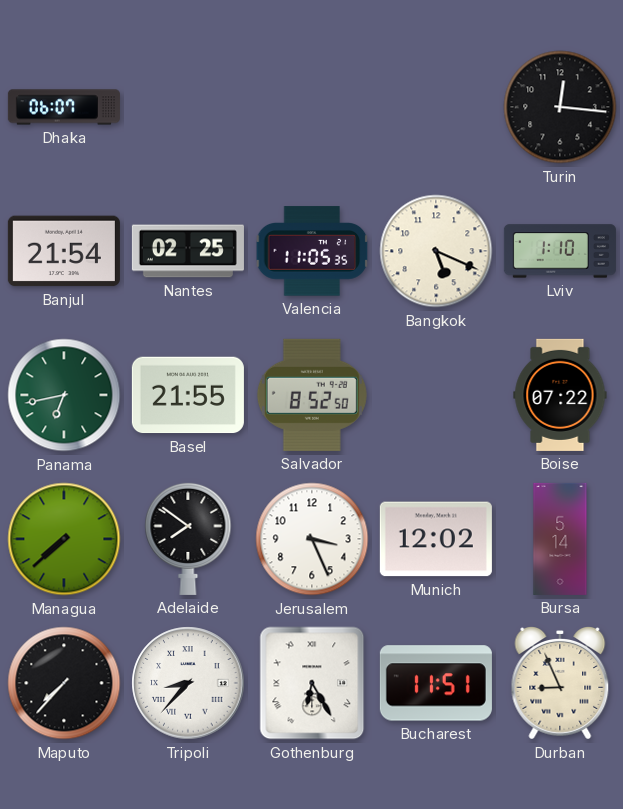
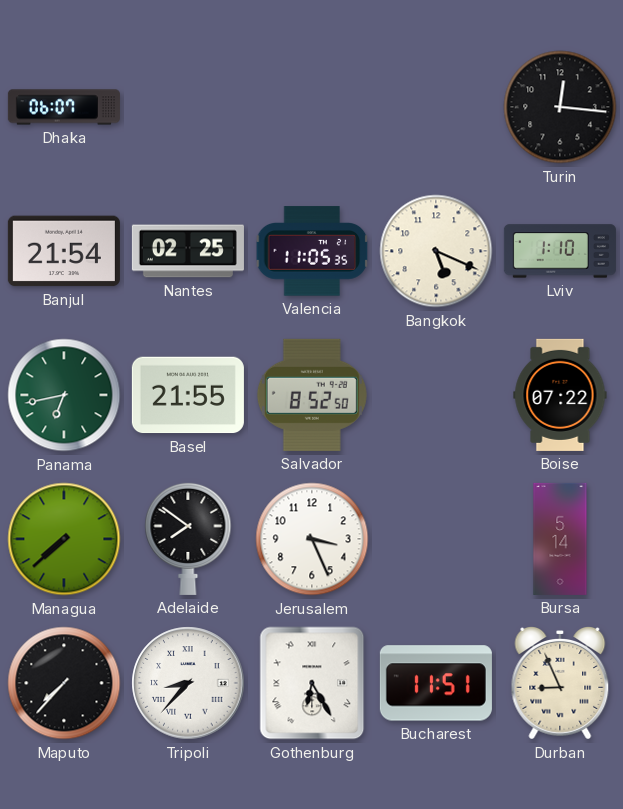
Munich: 12:02 -> none (436, 539)
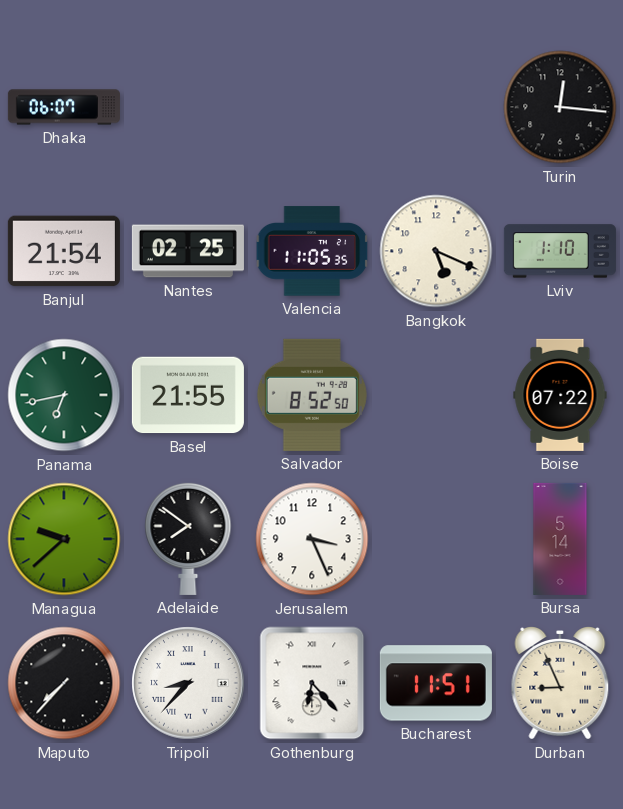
Managua: 7:38 -> 9:38 (64, 539)
Gothenburg: 6:25 -> 6:23 (312, 683)
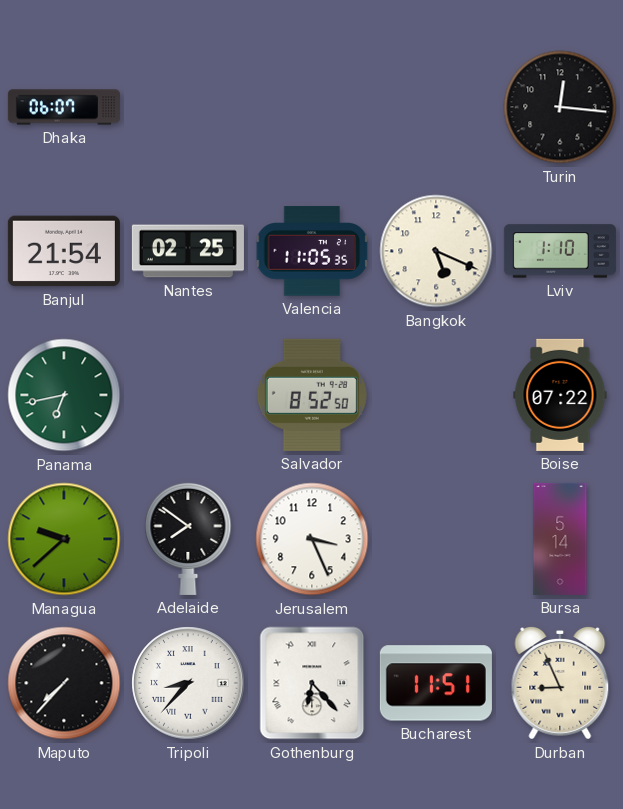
Basel: 21:55 -> none (188, 395)
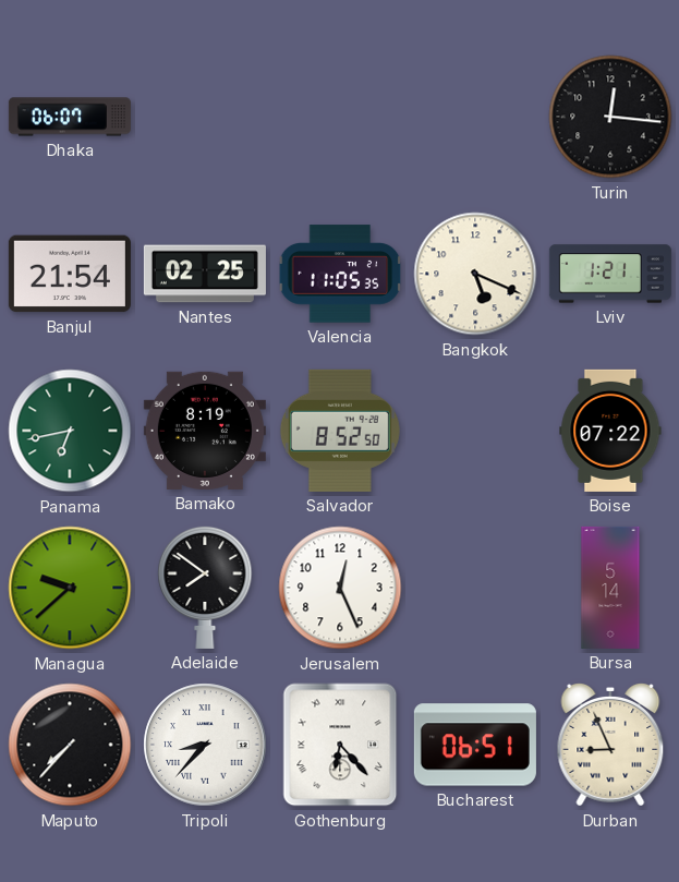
Lviv: 1:10 -> 1:21 (610, 274)
Bamako: none -> 8:19 (205, 431)
Jerusalem: 3:26 -> 12:26 (340, 588)
Bucharest: 11:51 -> 06:51 (475, 745)
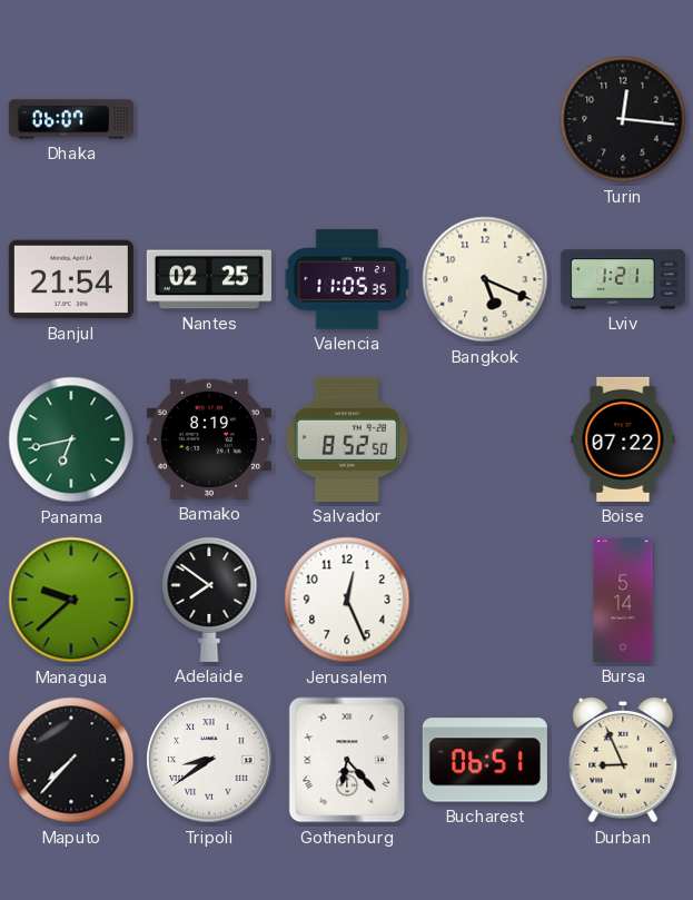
Tripoli: 8:37 -> 8:39 (209, 760)
